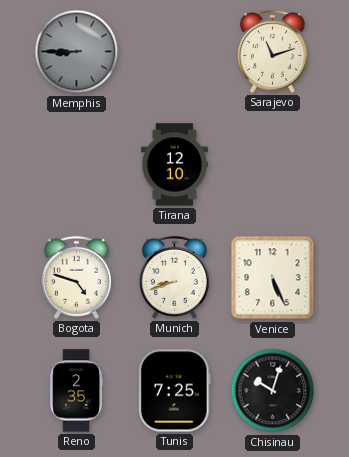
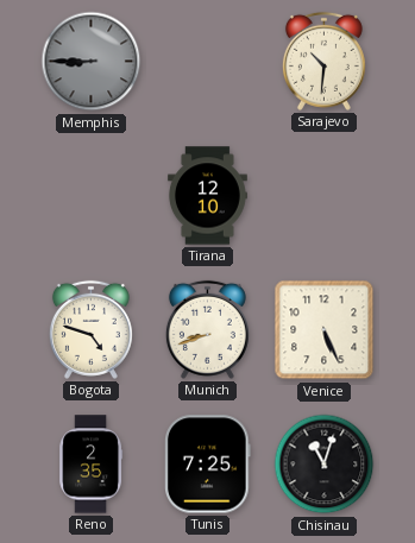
Sarajevo: 11:12 -> 10:31 (323, 61)
Chisinau: 10:03 -> 11:03 (325, 465)
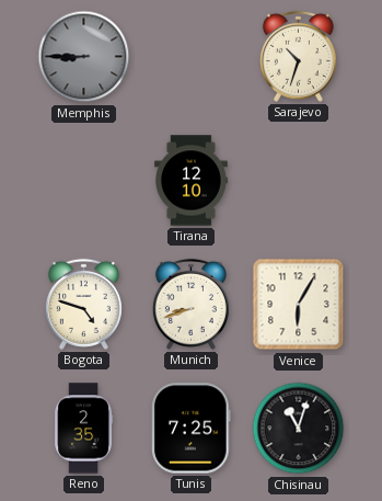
Sarajevo: 10:31 -> 10:33 (298, 56)
Venice: 5:26 -> 6:05 (299, 305)
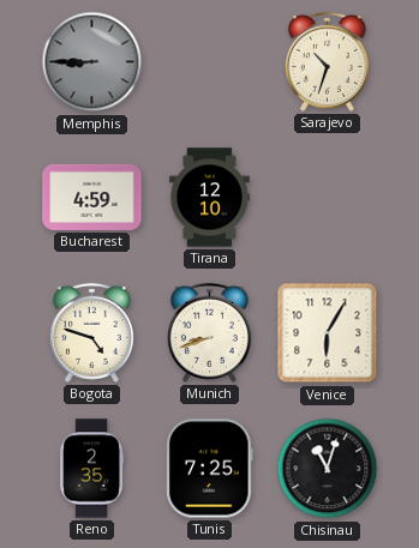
Bucharest: none -> 4:59 (92, 197)
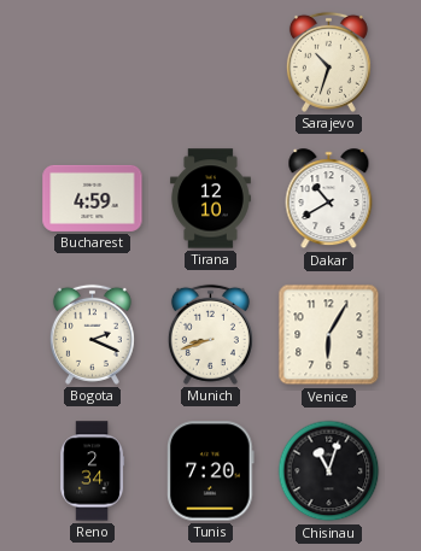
Memphis: 8:45 -> none (92, 62)
Dakar: none -> 10:40 (329, 199)
Bogota: 4:48 -> 2:19 (92, 334)
Reno: 2:35 -> 2:34 (93, 471)
Tunis: 7:25 -> 7:20 (211, 471)
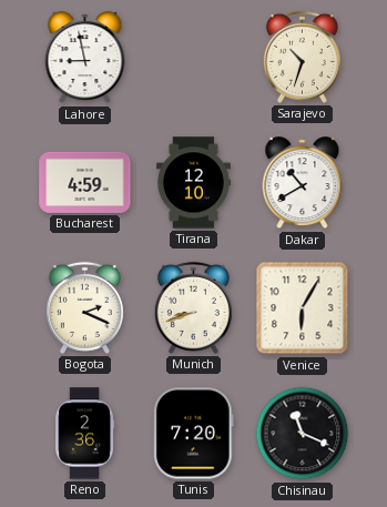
Lahore: none -> 8:58 (85, 58)
Reno: 2:34 -> 2:36 (85, 434)
Chisinau: 11:03 -> 11:19 (303, 434)
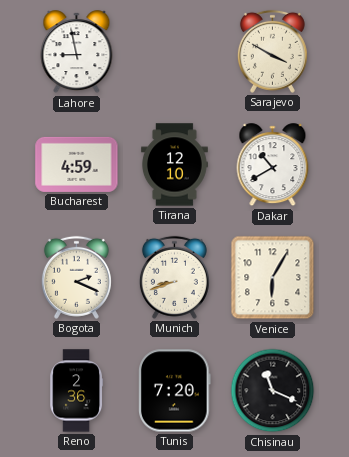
Sarajevo: 10:33 -> 3:50 (272, 51)
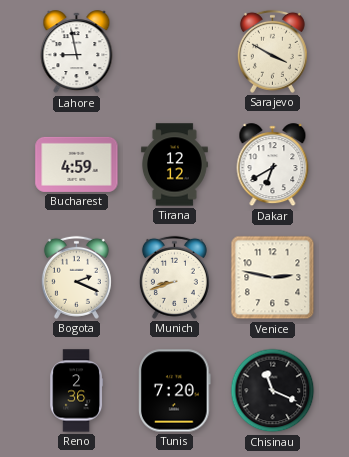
Tirana: 12:10 -> 12:12 (174, 165)
Dakar: 10:40 -> 6:40 (273, 165)
Venice: 6:05 -> 2:47 (273, 278)
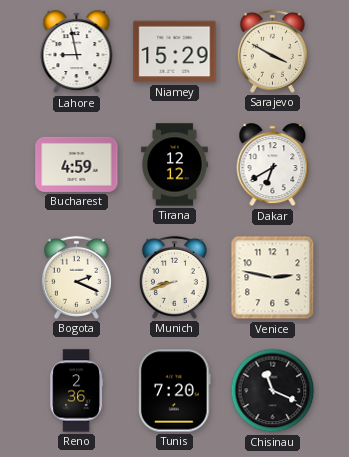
Niamey: none -> 15:29 (175, 52)
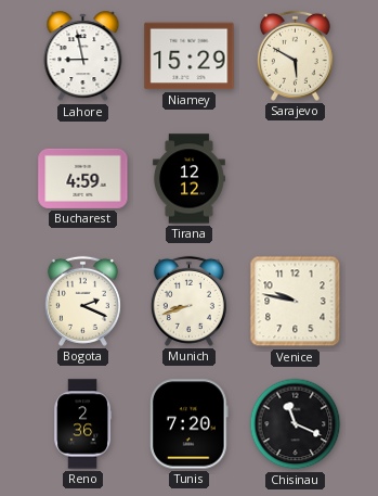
Sarajevo: 3:50 -> 5:50 (295, 55)
Dakar: 6:40 -> none (273, 165)
Venice: 2:47 -> 9:47 (296, 302)
